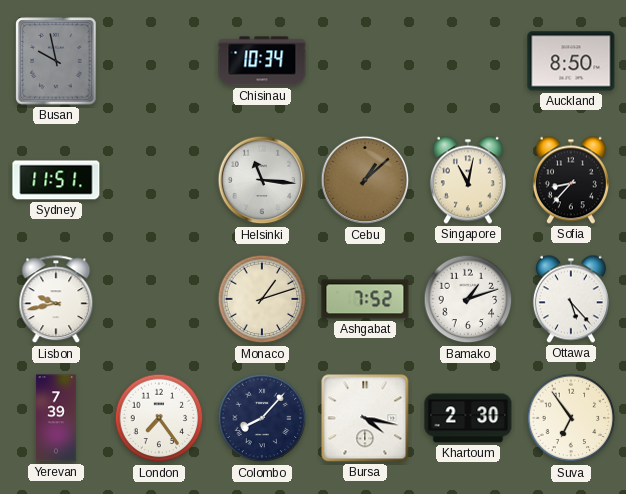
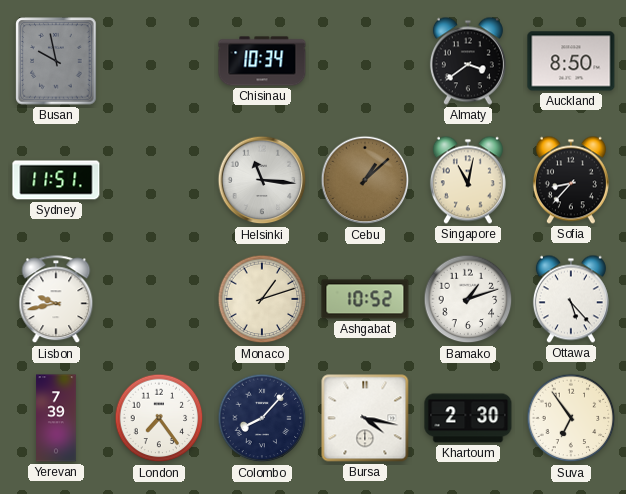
Almaty: none -> 3:39 (468, 61)
Ashgabat: 7:52 -> 10:52 (365, 299)
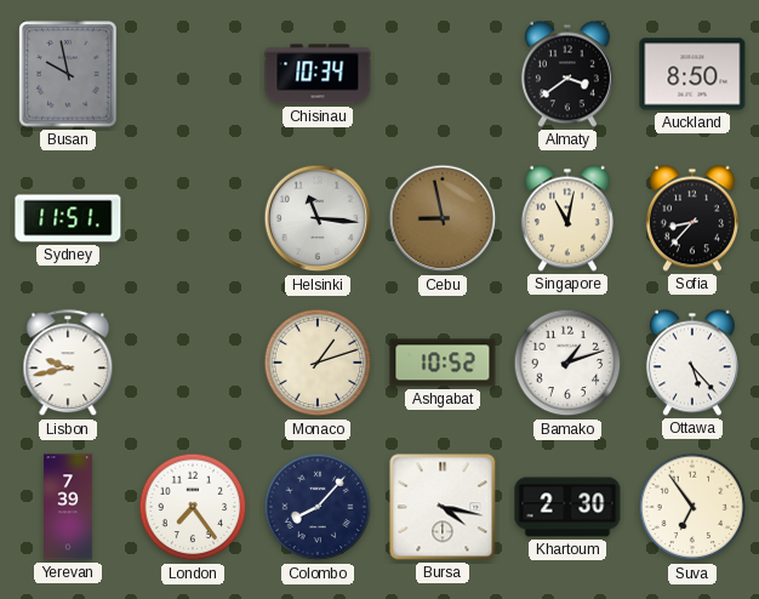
Cebu: 1:08 -> 8:58 (443, 218)
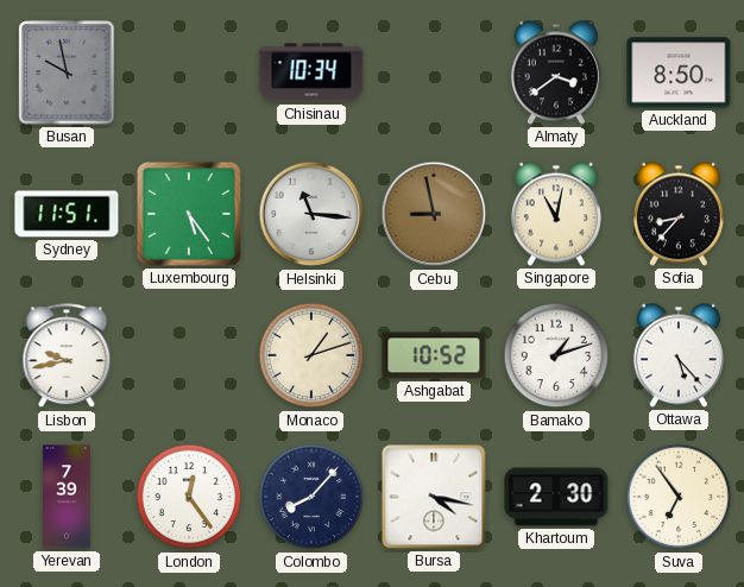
Luxembourg: none -> 5:24 (189, 214)
London: 7:24 -> 12:24 (189, 497)
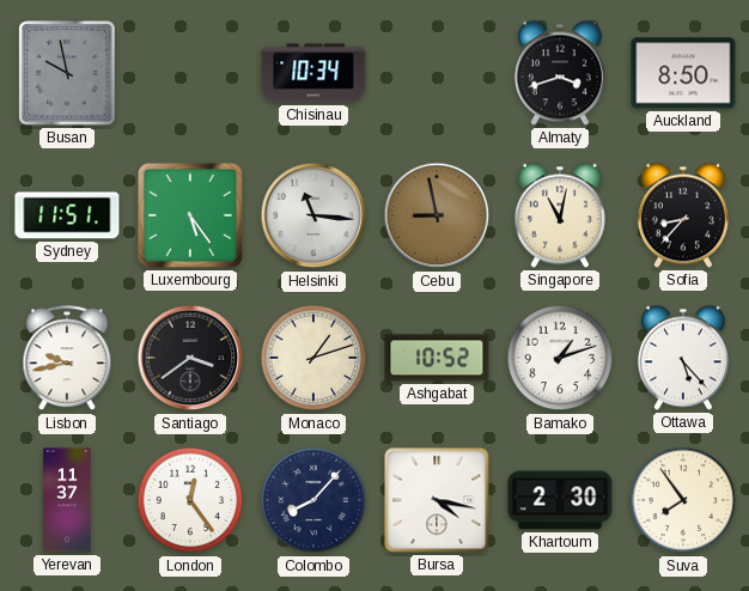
Almaty: 3:39 -> 3:42 (560, 73)
Santiago: none -> 3:39 (190, 358)
Yerevan: 7:39 -> 11:37 (67, 500)
Suva: 6:54 -> 7:54 (683, 500)
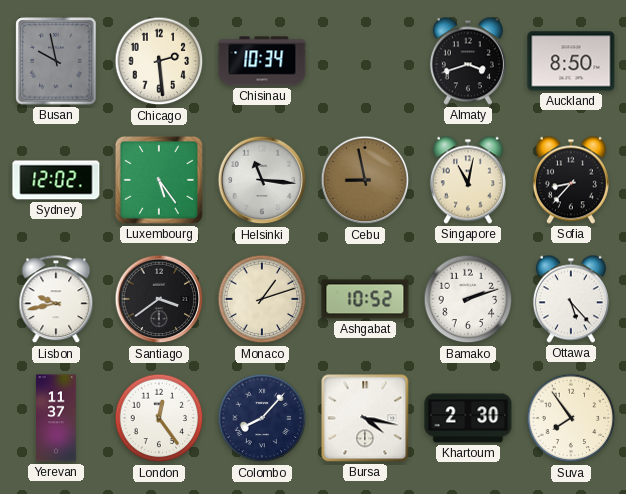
Chicago: none -> 2:29 (159, 61)
Sydney: 11:51 -> 12:02 (56, 180)
Bamako: 1:12 -> 2:12 (468, 299)
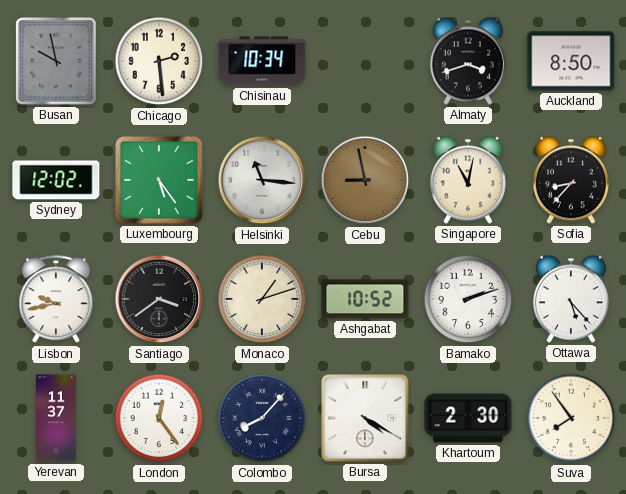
Bursa: 4:17 -> 4:20 (365, 418)
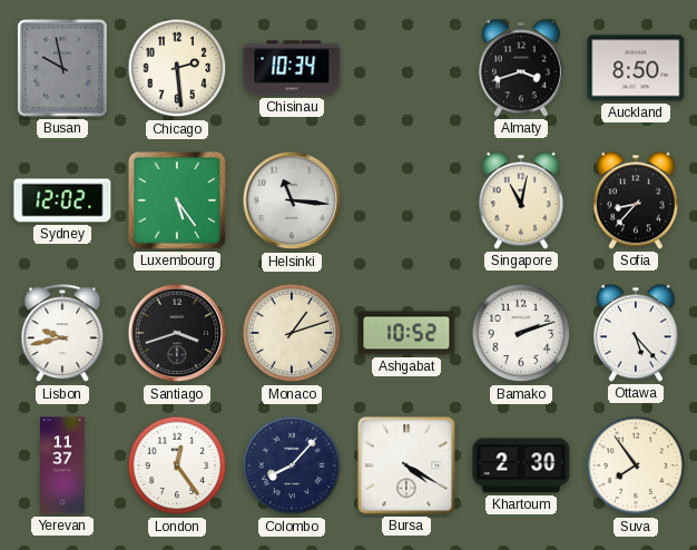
Cebu: 8:58 -> none (365, 180)
Santiago: 3:39 -> 3:42 (177, 333)
